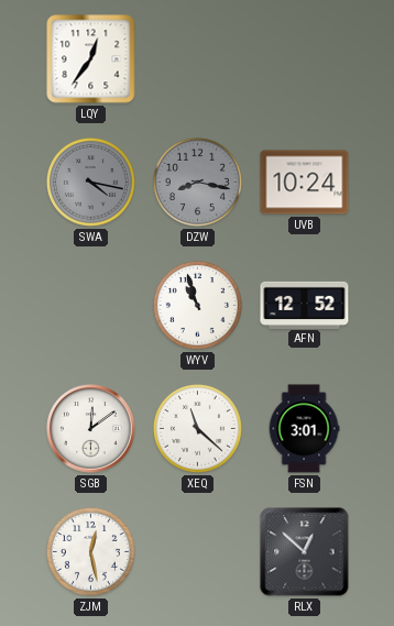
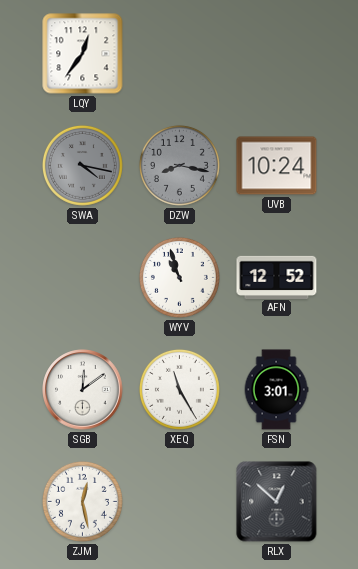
XEQ: 11:22 -> 11:25 (179, 389)
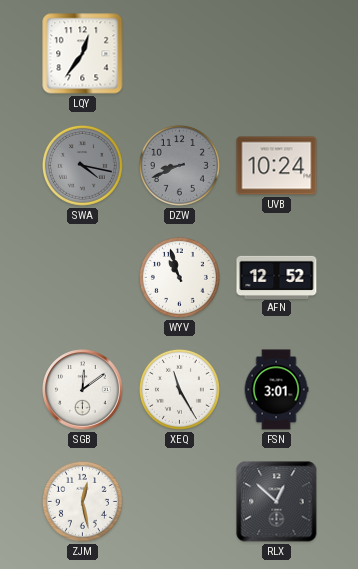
DZW: 8:17 -> 8:41 (179, 165)
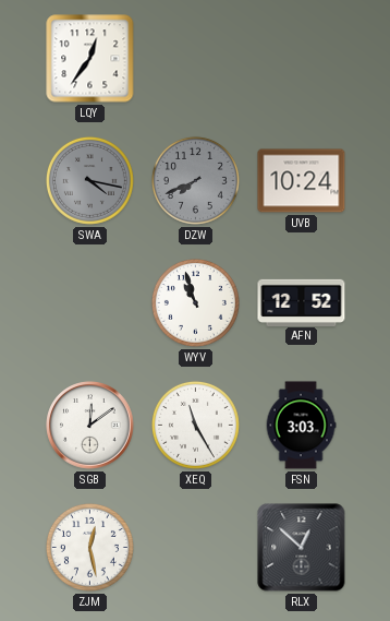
DZW: 8:41 -> 7:41 (195, 180)
FSN: 3:01 -> 3:03 (301, 426)
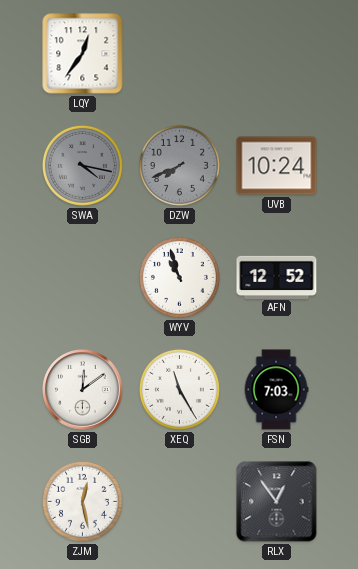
FSN: 3:03 -> 7:03 (276, 390)
RLX: 12:52 -> 12:54 (277, 502)
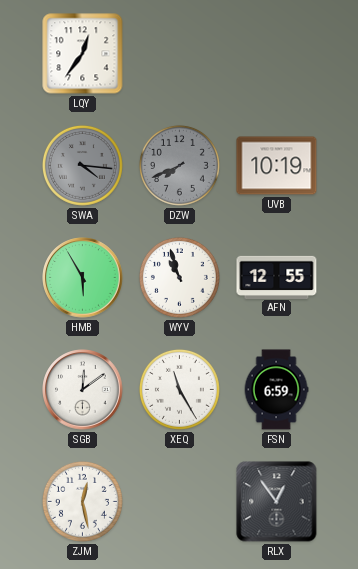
SWA: 4:17 -> 4:16 (82, 165)
UVB: 10:24 -> 10:19 (277, 166)
HMB: none -> 5:55 (83, 278)
AFN: 12:52 -> 12:55 (277, 277)
FSN: 7:03 -> 6:59 (276, 390)
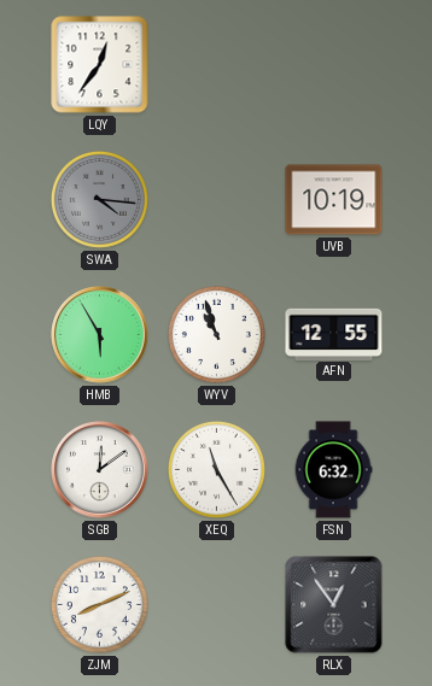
DZW: 7:41 -> none (179, 165)
FSN: 6:59 -> 6:32 (333, 470)
ZJM: 12:28 -> 8:11 (99, 604)
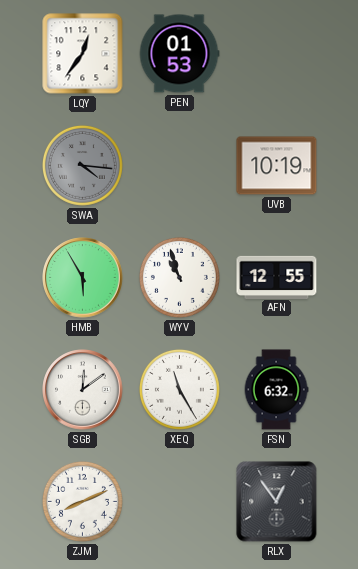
PEN: none -> 01:53 (179, 54)
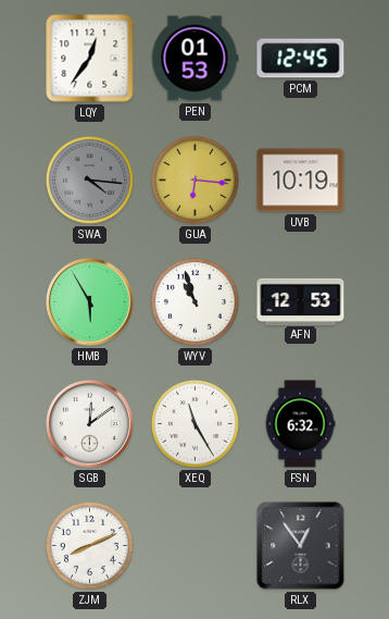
PCM: none -> 12:45 (301, 59)
GUA: none -> 6:16 (195, 179)
AFN: 12:55 -> 12:53 (301, 301)
